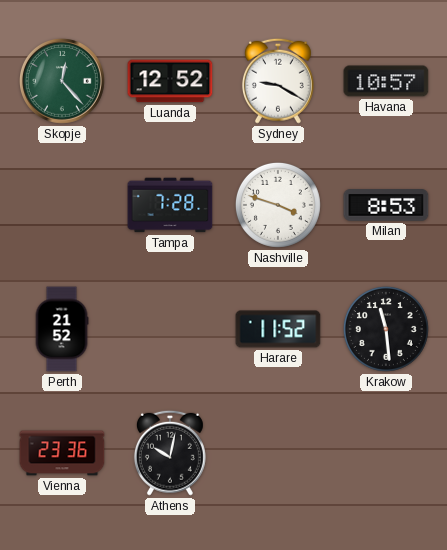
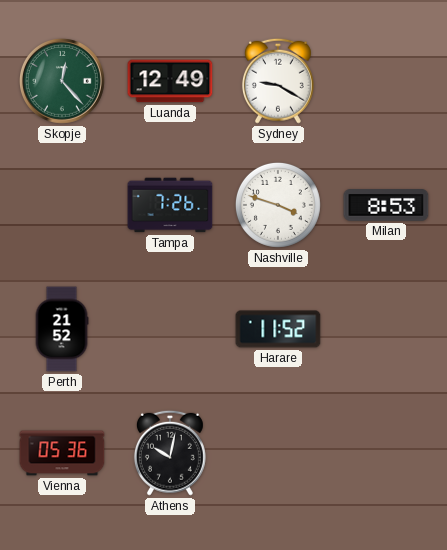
Luanda: 12:52 -> 12:49 (170, 81)
Havana: 10:57 -> none (386, 81)
Tampa: 7:28 -> 7:26 (170, 205)
Krakow: 11:29 -> none (386, 329)
Vienna: 23:36 -> 05:36 (62, 453)
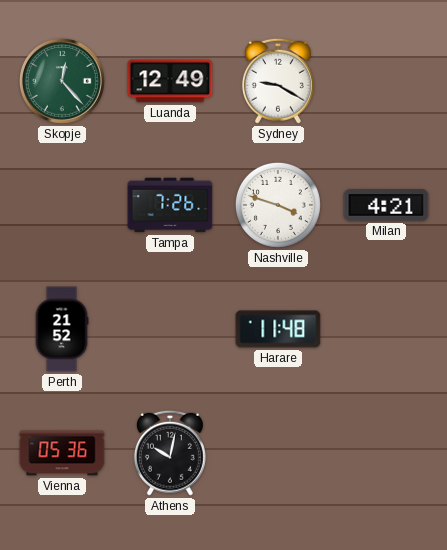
Milan: 8:53 -> 4:21 (386, 205)
Harare: 11:52 -> 11:48 (278, 329)
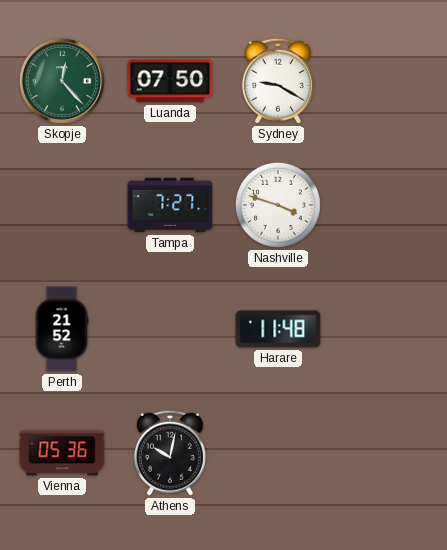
Luanda: 12:49 -> 07:50 (170, 81)
Tampa: 7:26 -> 7:27 (170, 205)
Milan: 4:21 -> none (386, 205)
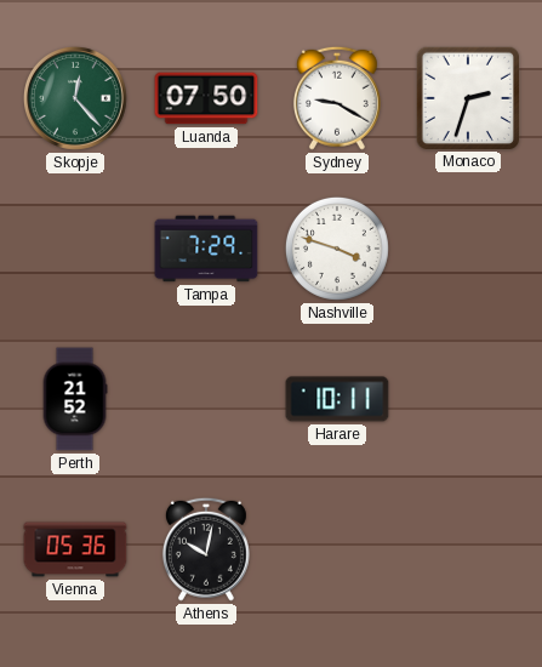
Monaco: none -> 2:33 (467, 97)
Tampa: 7:27 -> 7:29 (206, 249)
Harare: 11:48 -> 10:11 (337, 399)
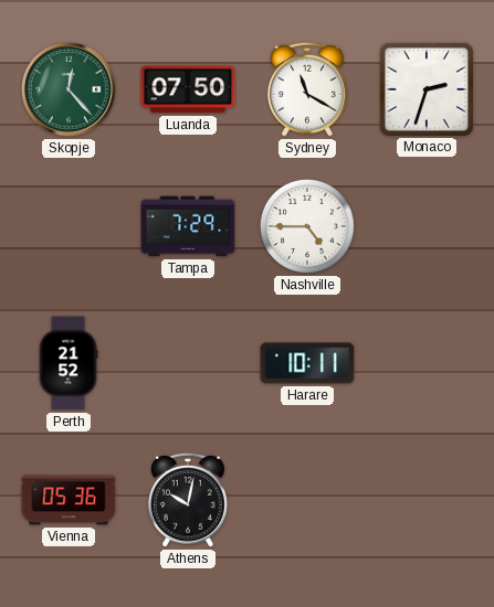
Sydney: 9:20 -> 11:20 (307, 89)
Nashville: 3:48 -> 4:45 (307, 226)
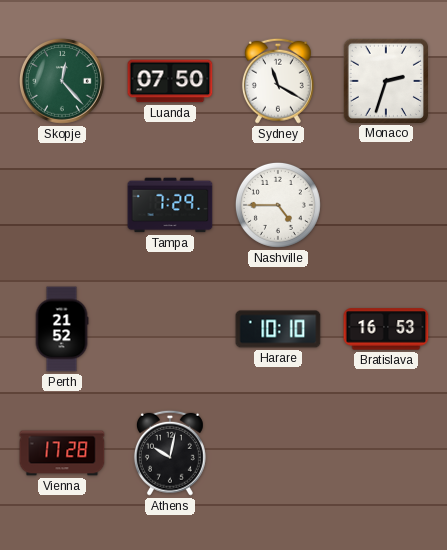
Harare: 10:11 -> 10:10 (278, 329)
Bratislava: none -> 16:53 (386, 329)
Vienna: 05:36 -> 17:28 (62, 453)
